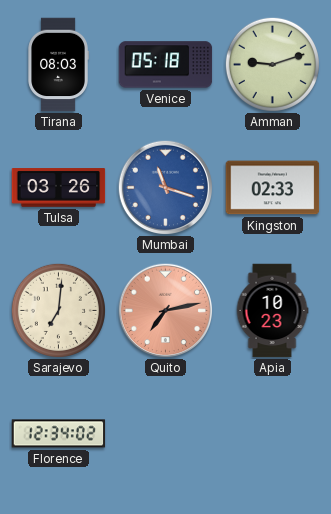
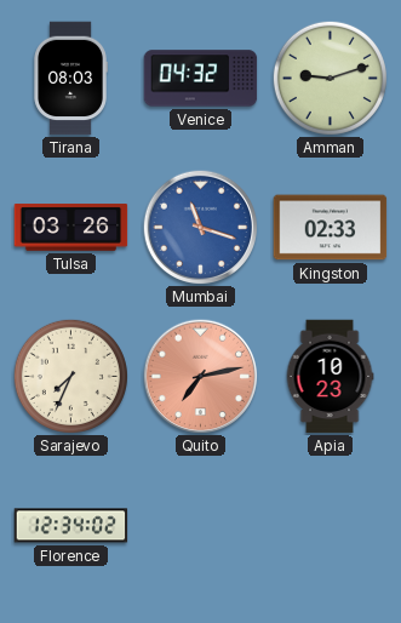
Venice: 05:18 -> 04:32 (201, 79)
Sarajevo: 7:01 -> 7:34 (70, 376)
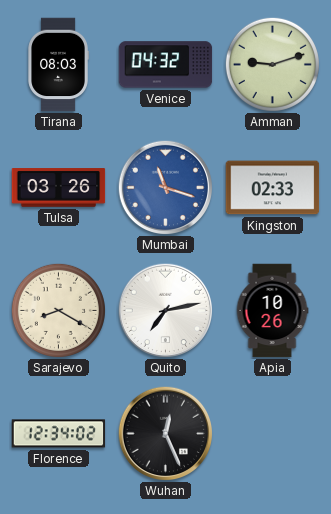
Sarajevo: 7:34 -> 8:20 (58, 310)
Quito dial: salmon -> white (165, 310)
Apia: 10:23 -> 10:26 (272, 311)
Wuhan: none -> 12:26 (165, 433)
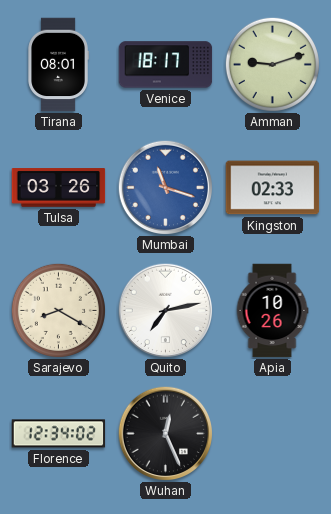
Tirana: 08:03 -> 08:01 (58, 65)
Venice: 04:32 -> 18:17 (166, 65)
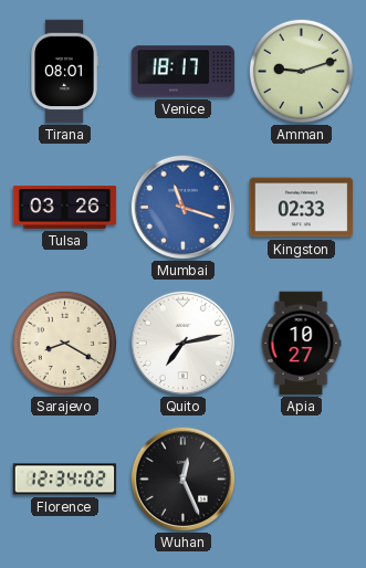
Apia: 10:26 -> 10:27 (301, 344)
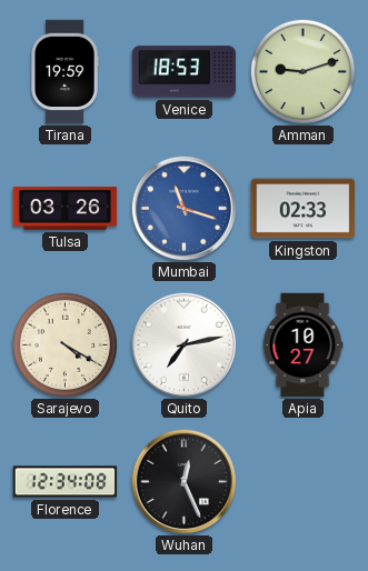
Tirana: 08:01 -> 19:59 (64, 72)
Venice: 18:17 -> 18:53 (185, 72)
Sarajevo: 8:20 -> 4:20 (64, 344)
Florence: 12:34:02 -> 12:34:08 (66, 482)
